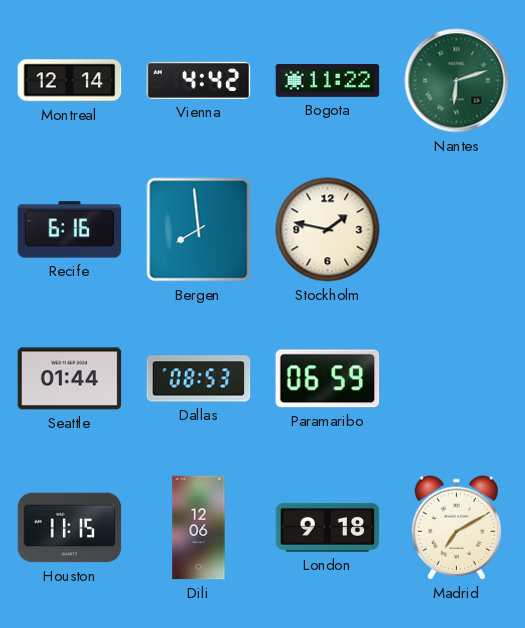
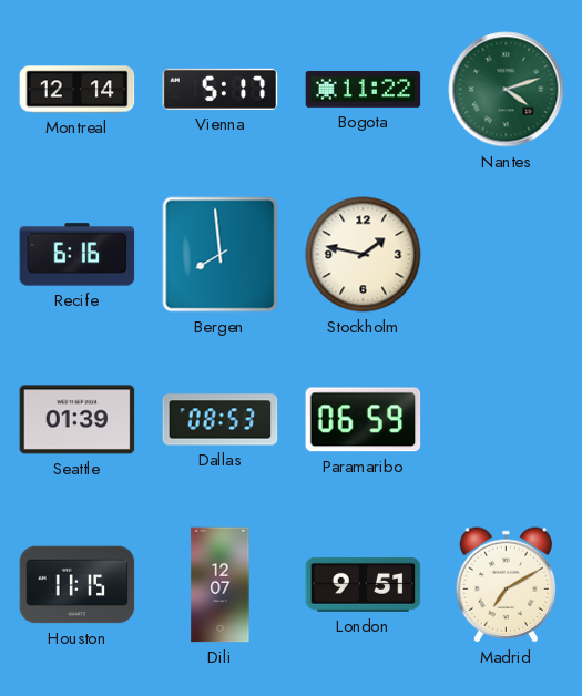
Vienna: 4:42 -> 5:17 (221, 89)
Nantes: 6:12 -> 4:12 (507, 90)
Seattle: 01:44 -> 01:39 (78, 420)
Dili: 12:06 -> 12:07 (221, 585)
London: 9:18 -> 9:51 (364, 584)
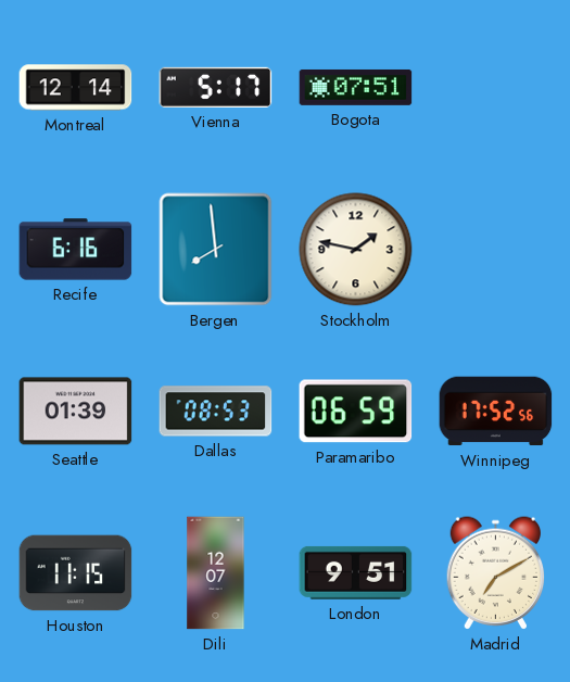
Bogota: 11:22 -> 07:51 (356, 87)
Nantes: 4:12 -> none (507, 90)
Winnipeg: none -> 17:52 (496, 412)
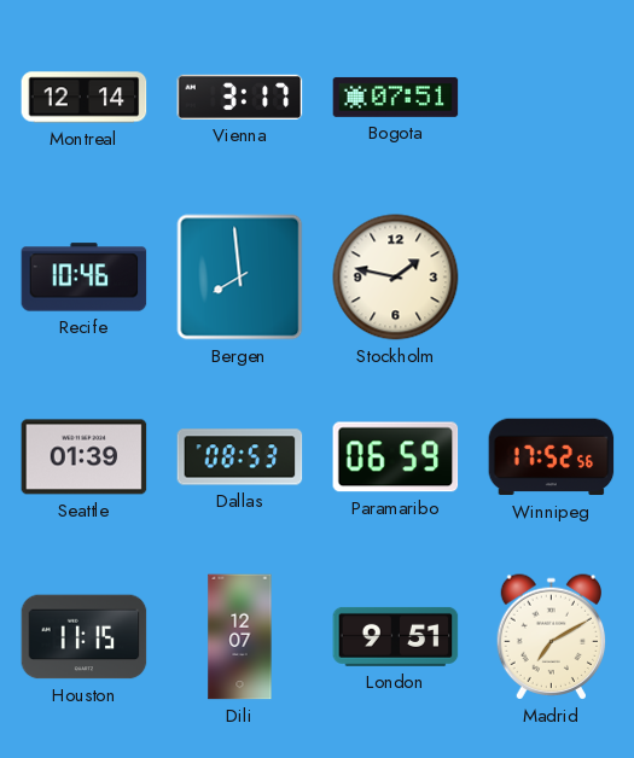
Vienna: 5:17 -> 3:17 (240, 97)
Recife: 6:16 -> 10:46 (85, 278)
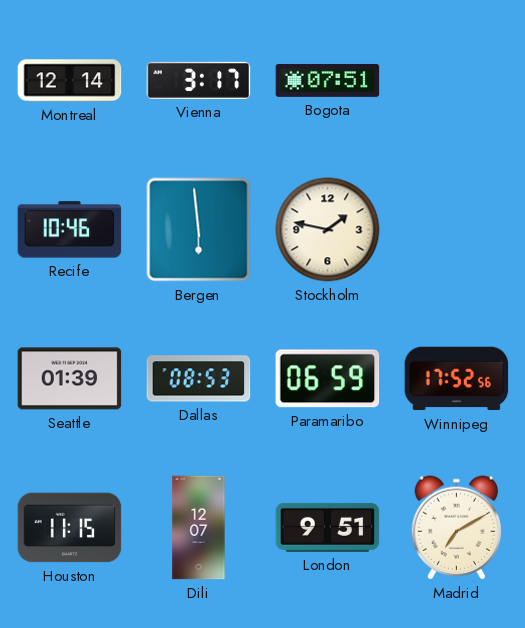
Bergen: 7:59 -> 5:59 (199, 230)
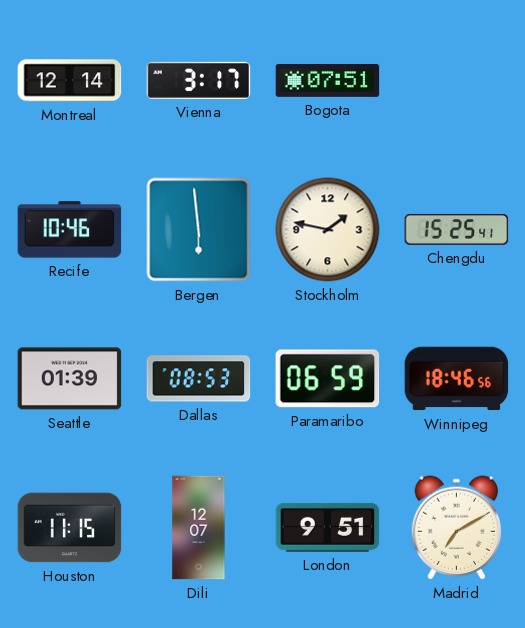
Chengdu: none -> 15:25 (457, 229)
Winnipeg: 17:52 -> 18:46 (457, 379)
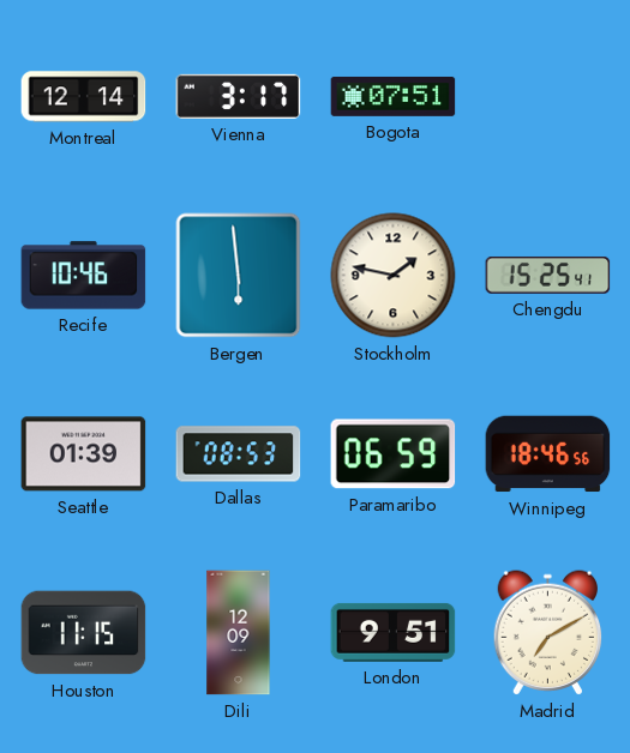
Dili: 12:07 -> 12:09 (239, 633)
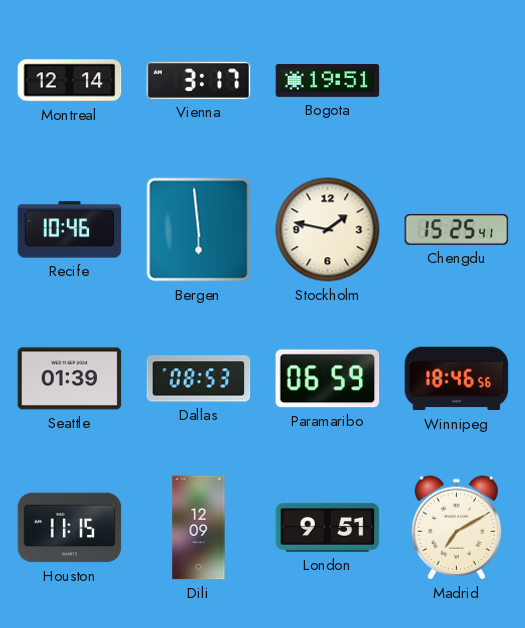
Bogota: 07:51 -> 19:51 (328, 80)
